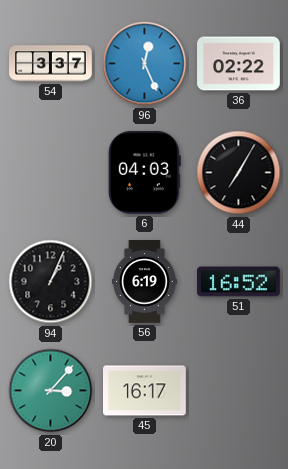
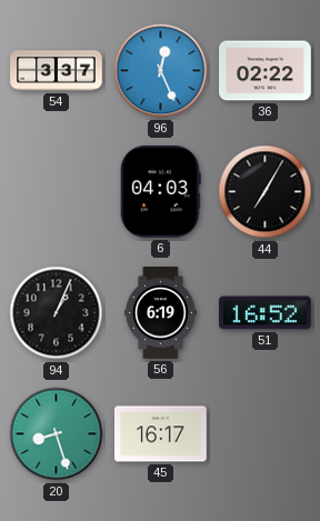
20: 3:07 -> 8:27 (57, 434)
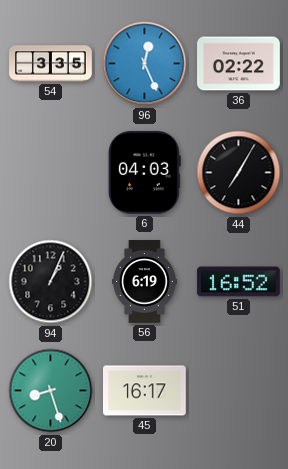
54: 3:37 -> 3:35 (51, 64)
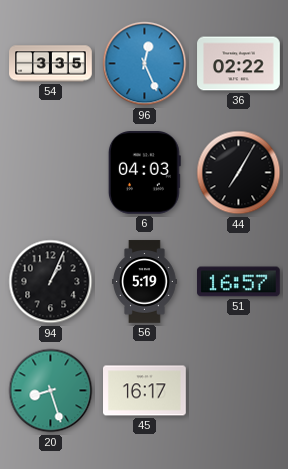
56: 6:19 -> 5:19 (145, 282)
51: 16:52 -> 16:57 (239, 282)
